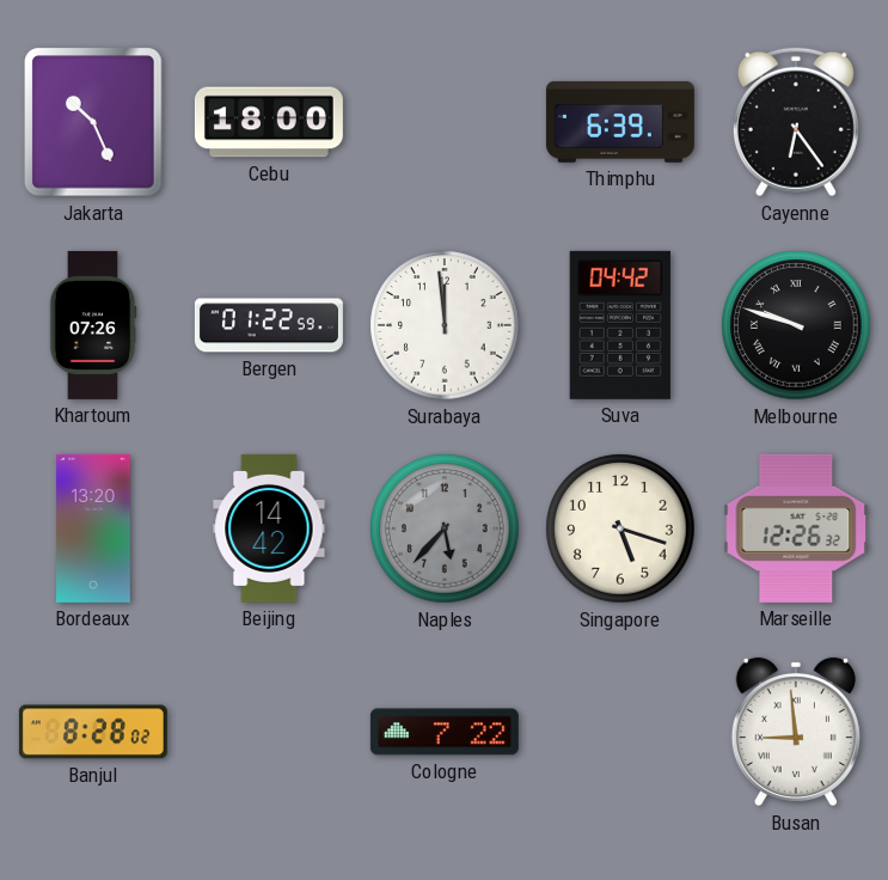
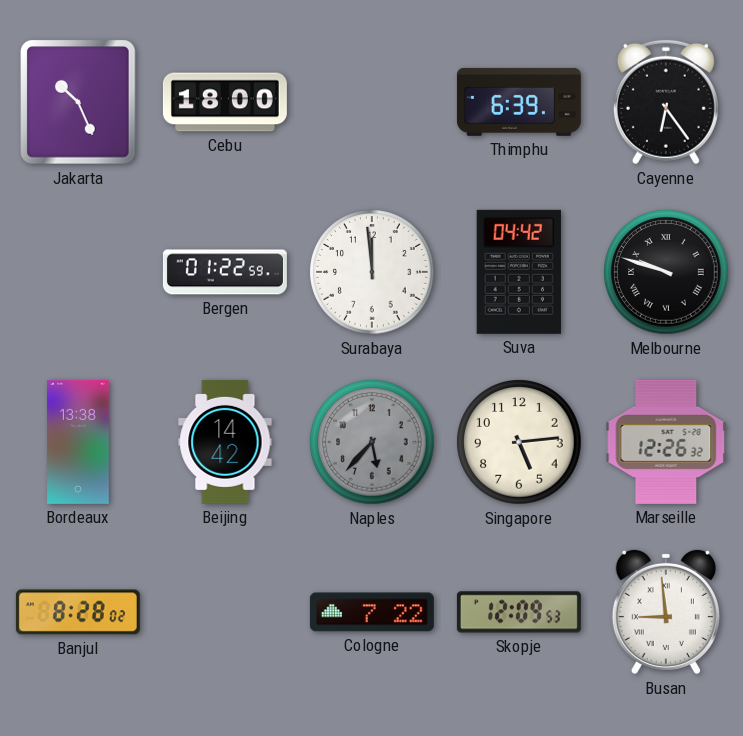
Khartoum: 07:26 -> none (93, 325)
Bordeaux: 13:20 -> 13:38 (78, 442)
Singapore: 5:18 -> 5:14 (519, 442)
Skopje: none -> 12:09 (519, 612)
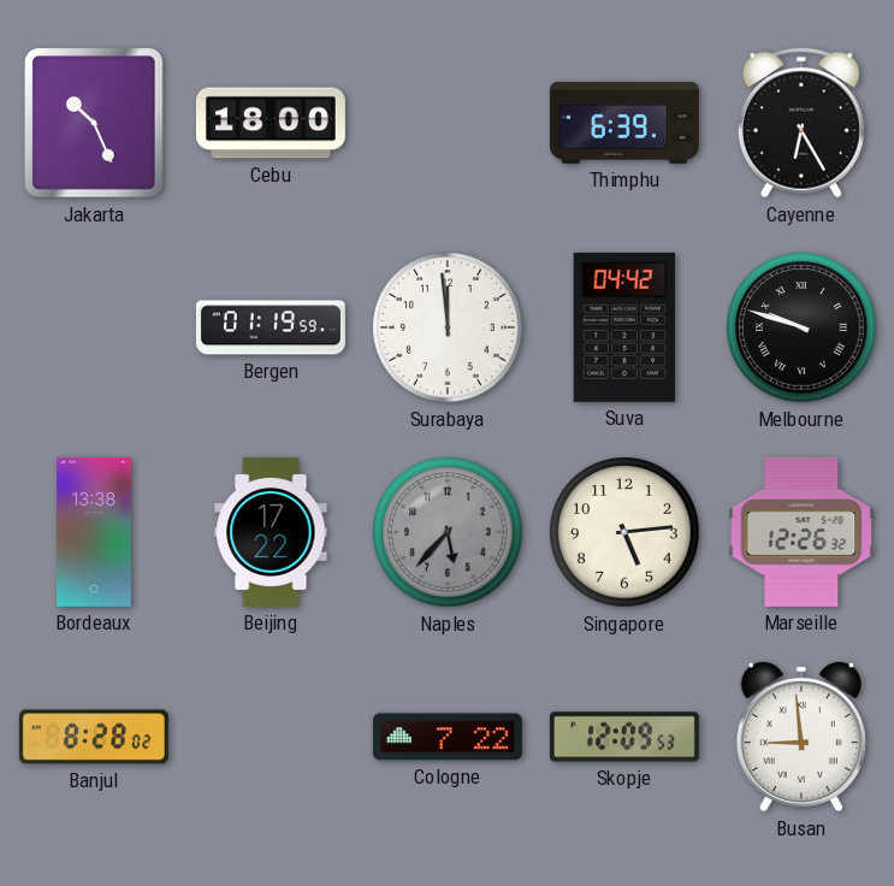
Cayenne: 6:24 -> 6:25 (801, 123)
Bergen: 01:22 -> 01:19 (271, 327)
Beijing: 14:42 -> 17:22 (271, 532)
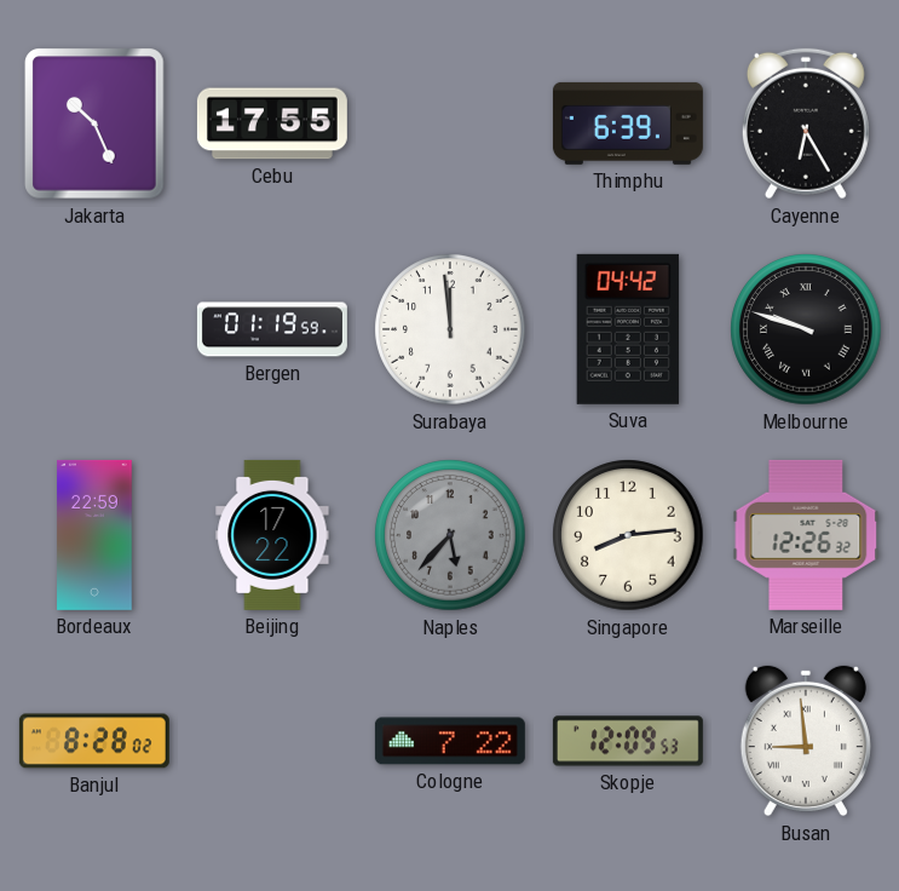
Cebu: 18:00 -> 17:55 (272, 123)
Bordeaux: 13:38 -> 22:59 (94, 535)
Singapore: 5:14 -> 8:14 (628, 535)
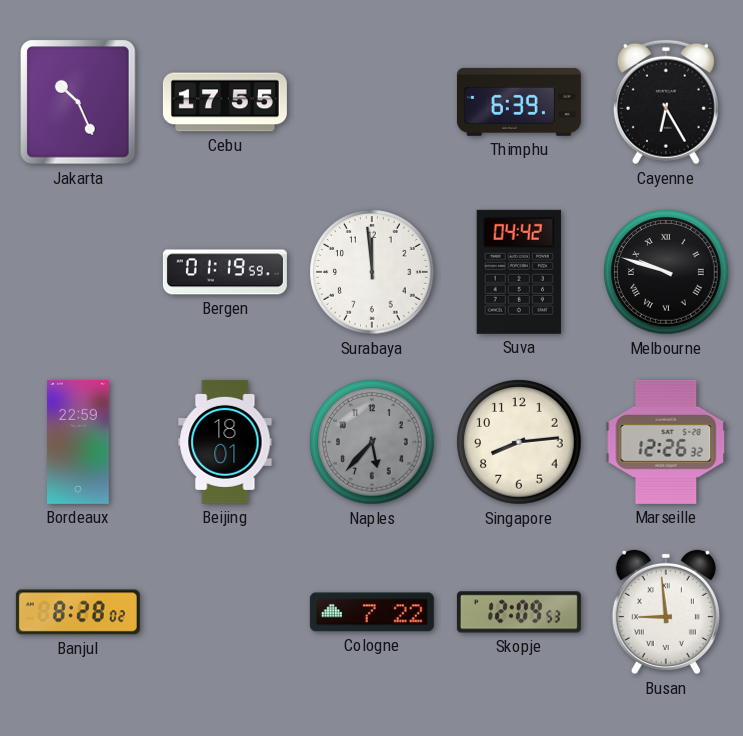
Beijing: 17:22 -> 18:01 (225, 442)
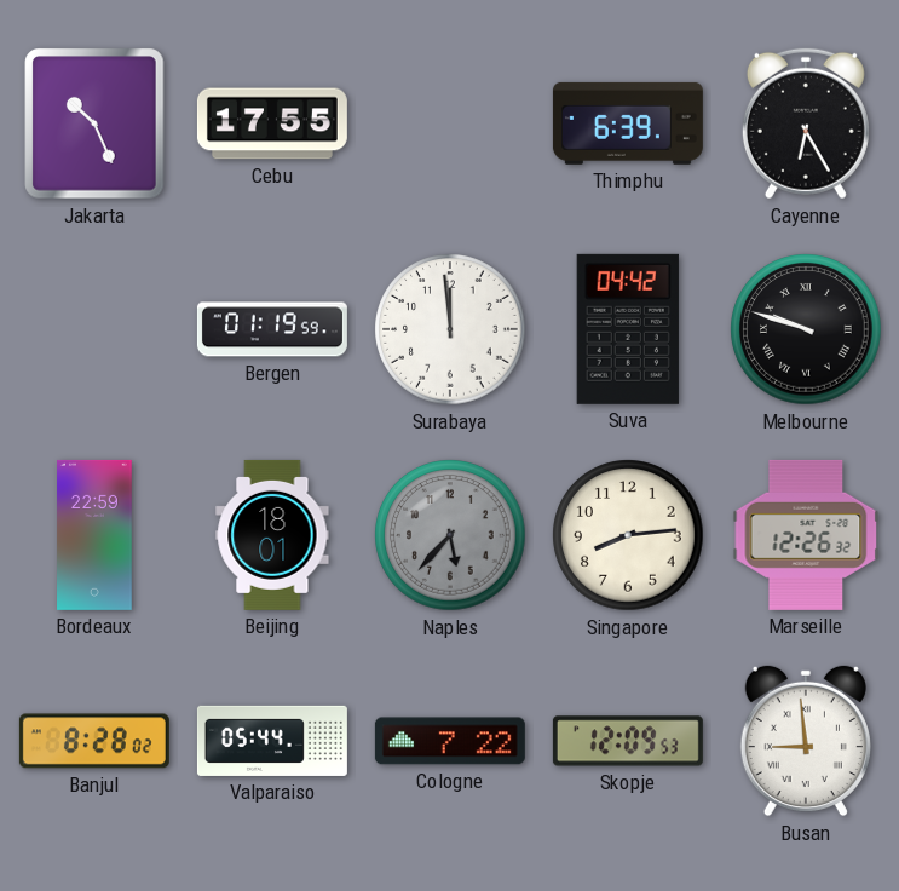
Valparaiso: none -> 05:44 (272, 741)
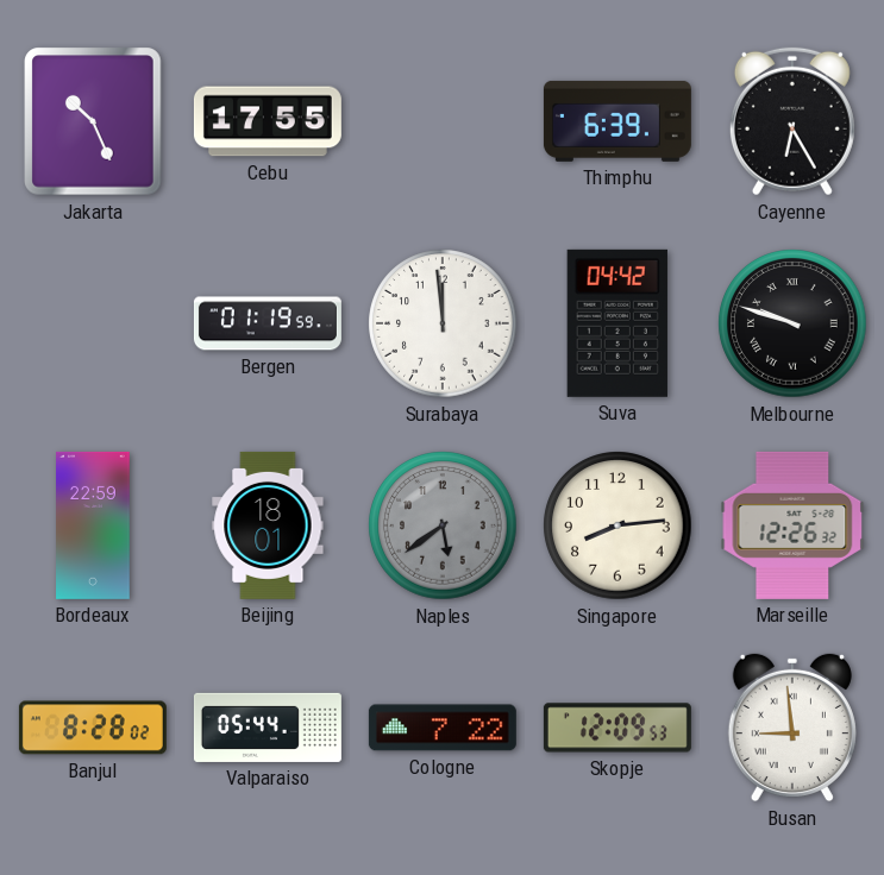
Naples: 5:37 -> 5:39 (443, 525)
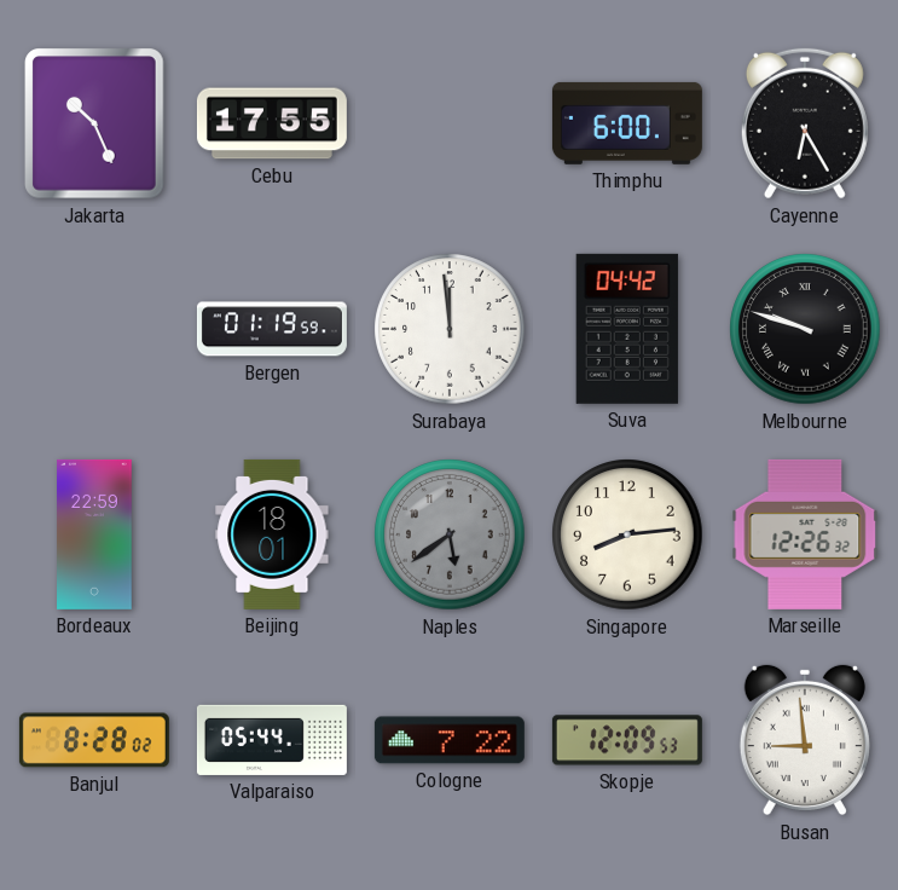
Thimphu: 6:39 -> 6:00 (627, 123)
